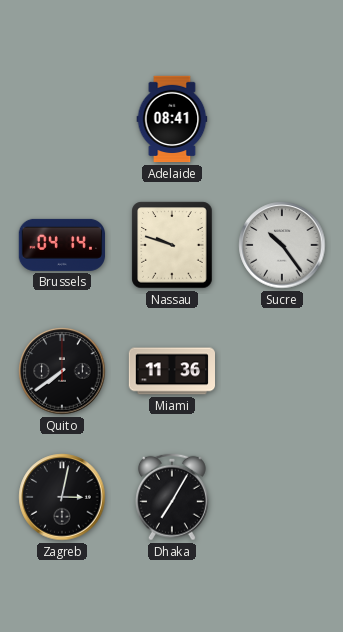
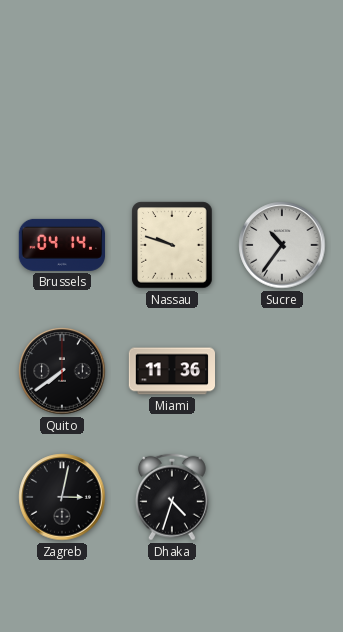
Adelaide: 08:41 -> none (172, 119)
Sucre: 10:24 -> 10:36 (282, 245)
Dhaka: 7:05 -> 4:33 (172, 497)
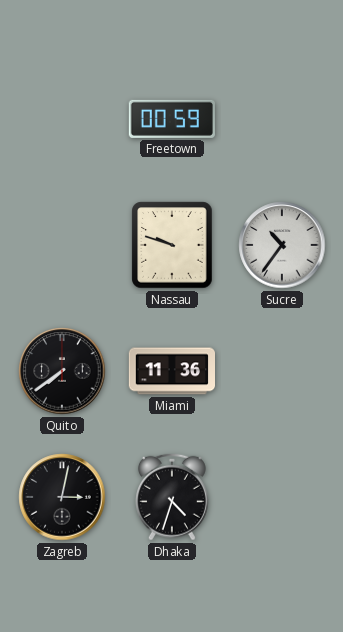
Freetown: none -> 00:59 (172, 119)
Brussels: 04:14 -> none (61, 245)
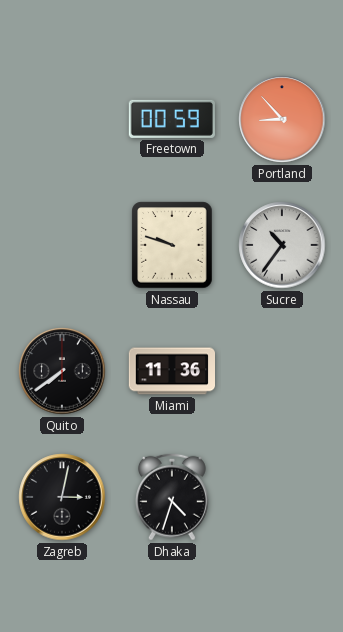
Portland: none -> 8:53 (282, 119)
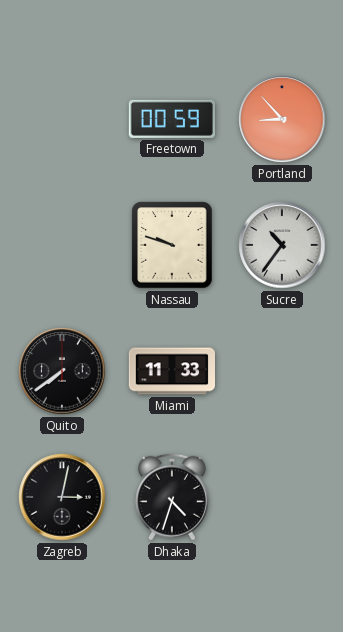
Miami: 11:36 -> 11:33 (171, 371)
